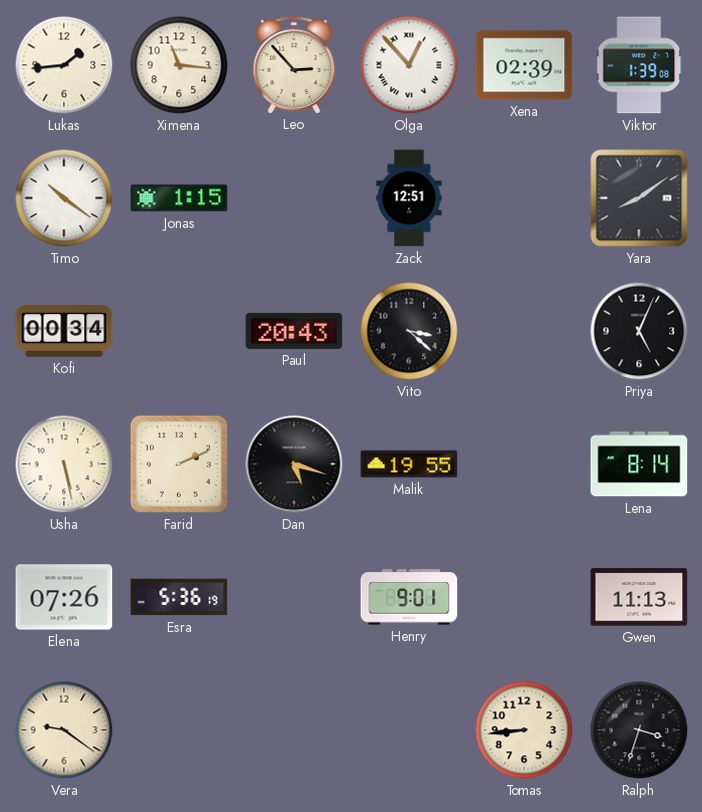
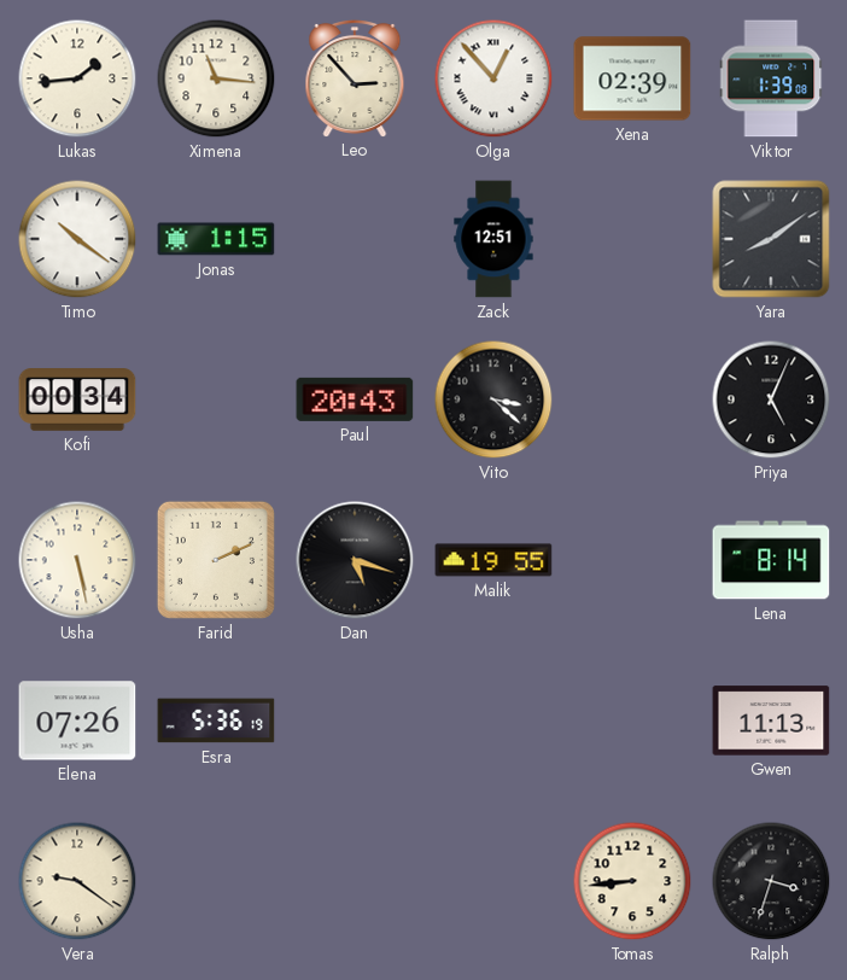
Henry: 9:01 -> none (409, 597)
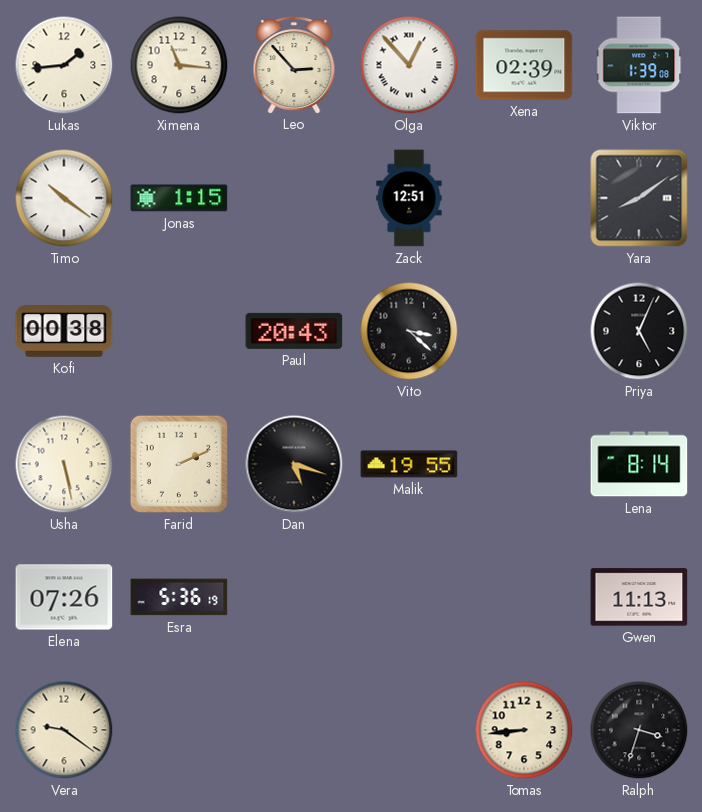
Kofi: 00:34 -> 00:38 (64, 331)
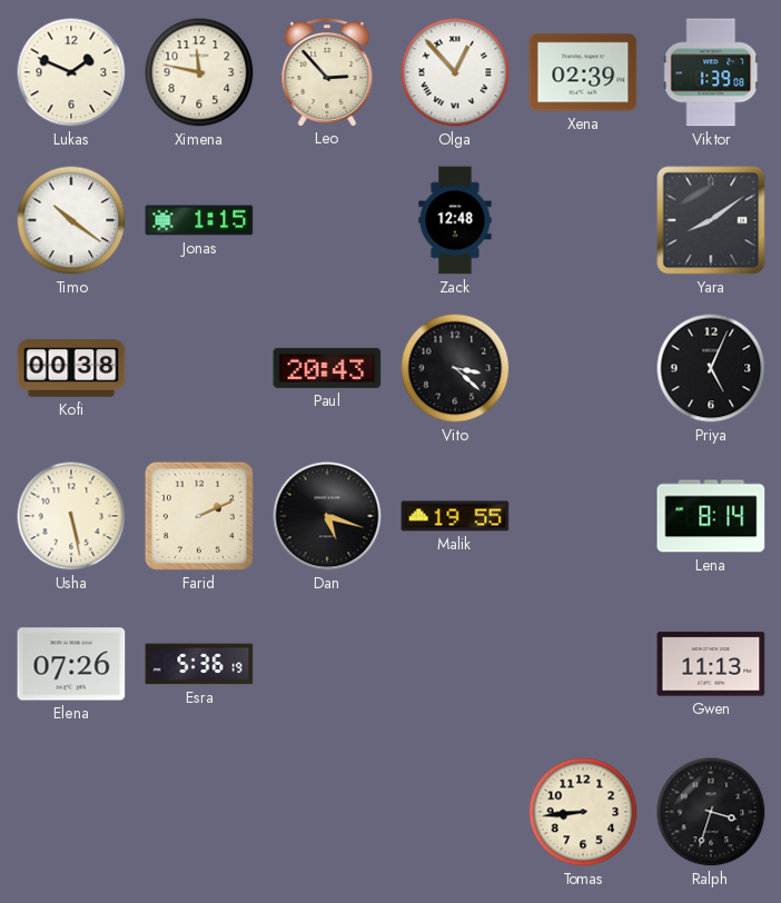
Lukas: 1:44 -> 1:49 (71, 72)
Ximena: 11:16 -> 11:47 (199, 72)
Zack: 12:51 -> 12:48 (455, 220)
Vera: 9:21 -> none (64, 730)
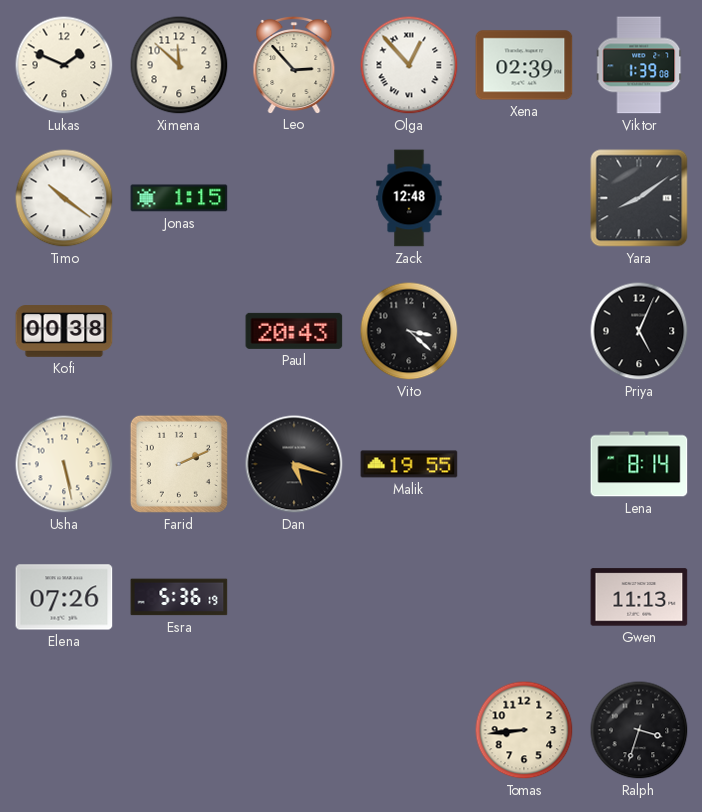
Ximena: 11:47 -> 11:52 (179, 65)
